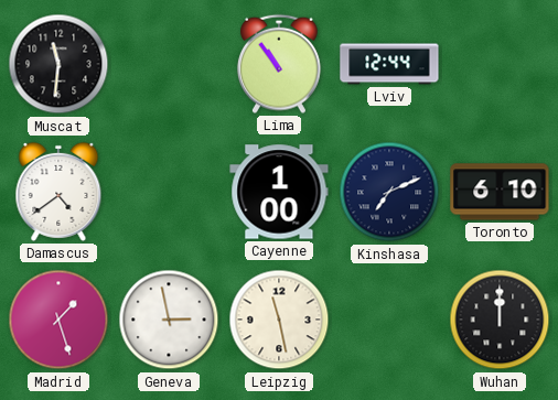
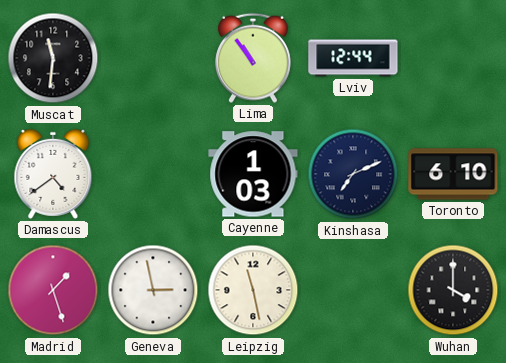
Cayenne: 1:00 -> 1:03 (253, 174)
Wuhan: 12:00 -> 4:00 (453, 290)
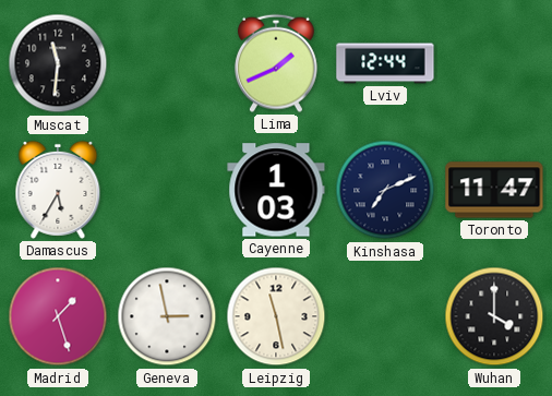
Lima: 10:54 -> 1:41 (276, 63)
Damascus: 4:39 -> 5:35 (58, 190)
Toronto: 6:10 -> 11:47 (494, 190)
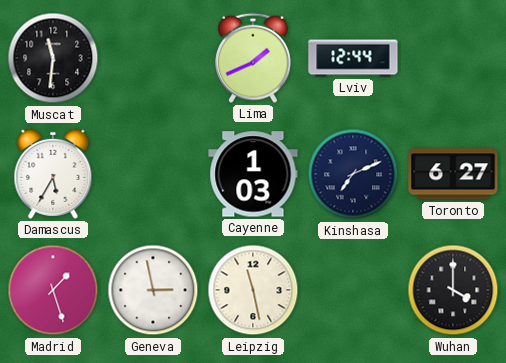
Toronto: 11:47 -> 6:27 (453, 174)
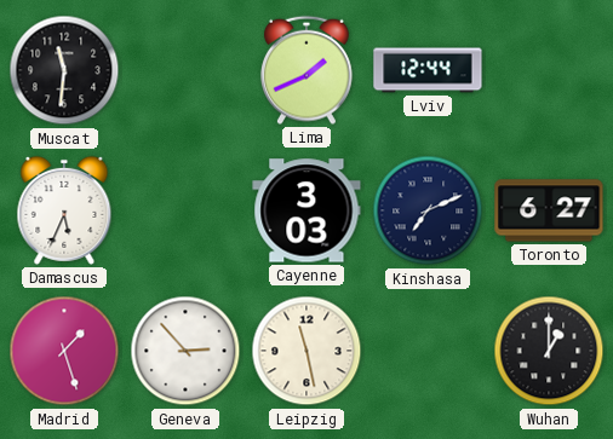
Damascus: 5:35 -> 5:34 (64, 210)
Cayenne: 1:03 -> 3:03 (306, 210)
Geneva: 2:58 -> 2:53 (185, 351)
Wuhan: 4:00 -> 1:00 (549, 351)
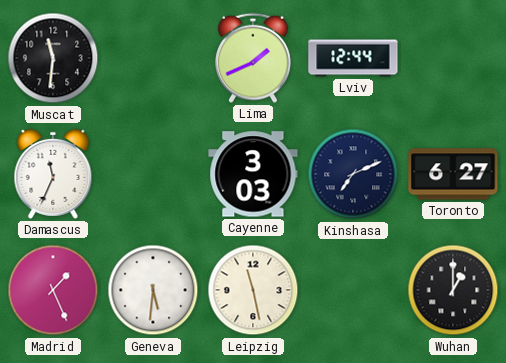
Damascus: 5:34 -> 11:34 (53, 174)
Madrid: 1:27 -> 1:26 (53, 290)
Geneva: 2:53 -> 5:31 (153, 290)
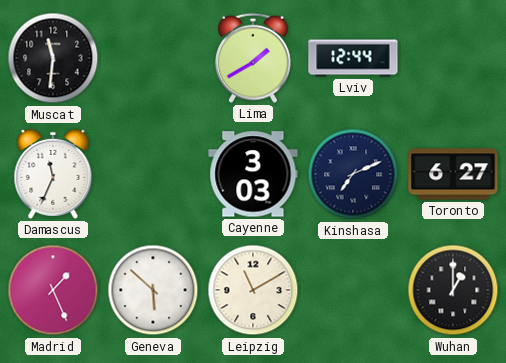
Lima: 1:41 -> 1:40 (253, 58)
Geneva: 5:31 -> 5:52 (153, 290)
Leipzig: 11:28 -> 11:10 (253, 290)
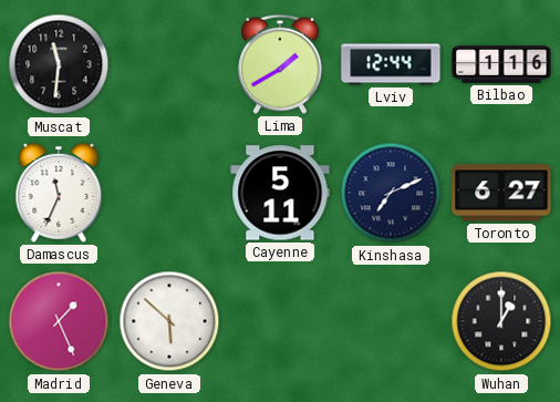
Bilbao: none -> 1:16 (501, 65)
Cayenne: 3:03 -> 5:11 (280, 193)
Leipzig: 11:10 -> none (253, 290)
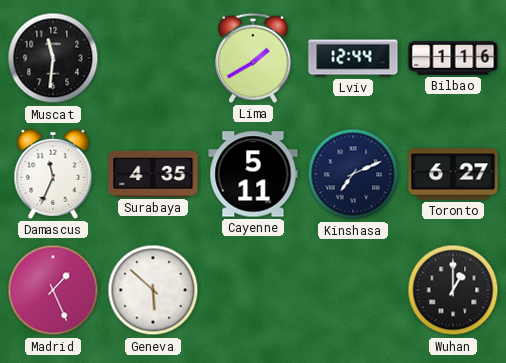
Surabaya: none -> 4:35 (153, 174)
